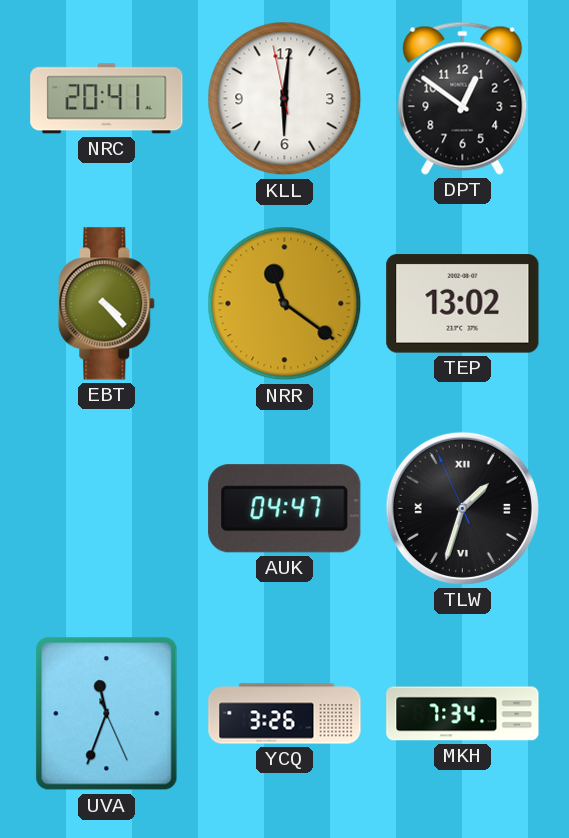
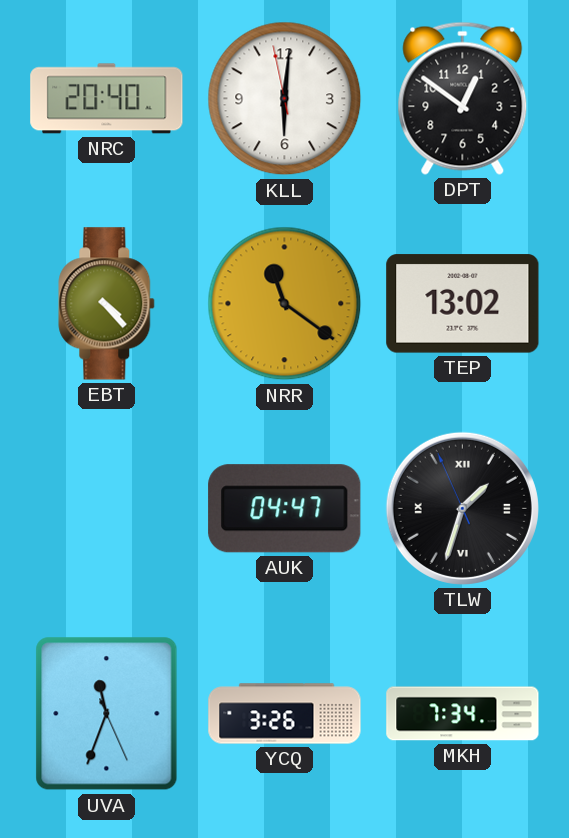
NRC: 20:41 -> 20:40 (107, 99)
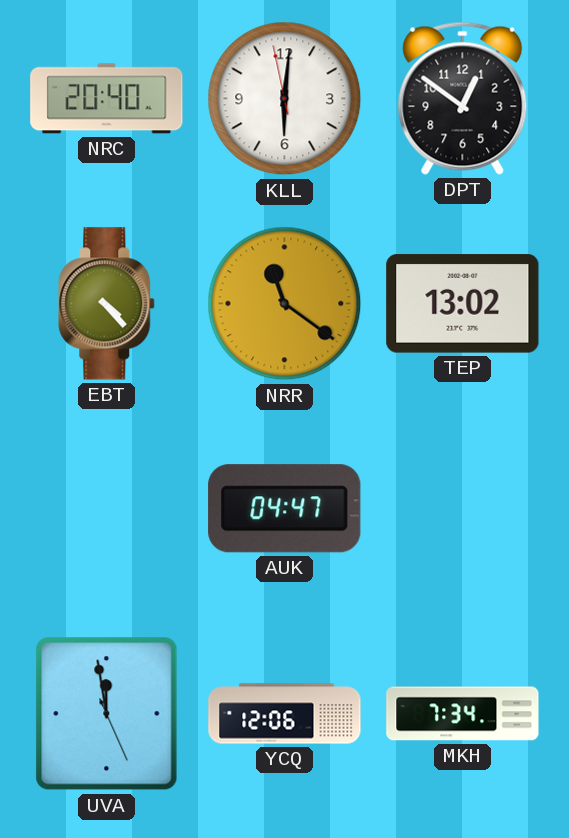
TLW: 1:32 -> none (462, 508)
UVA: 11:33 -> 11:58 (107, 714)
YCQ: 3:26 -> 12:06 (285, 714)
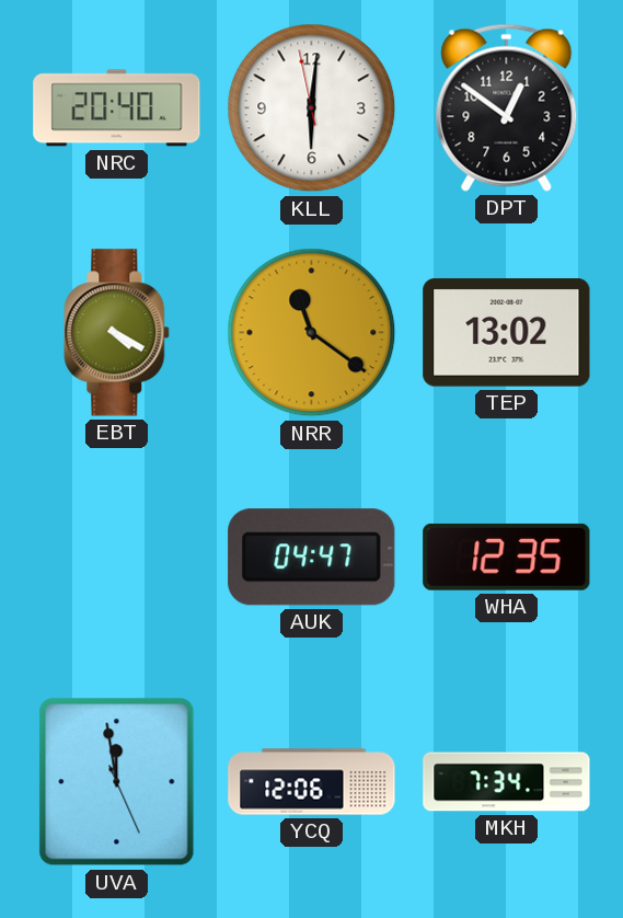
EBT: 4:23 -> 4:20 (117, 333)
WHA: none -> 12:35 (507, 556)
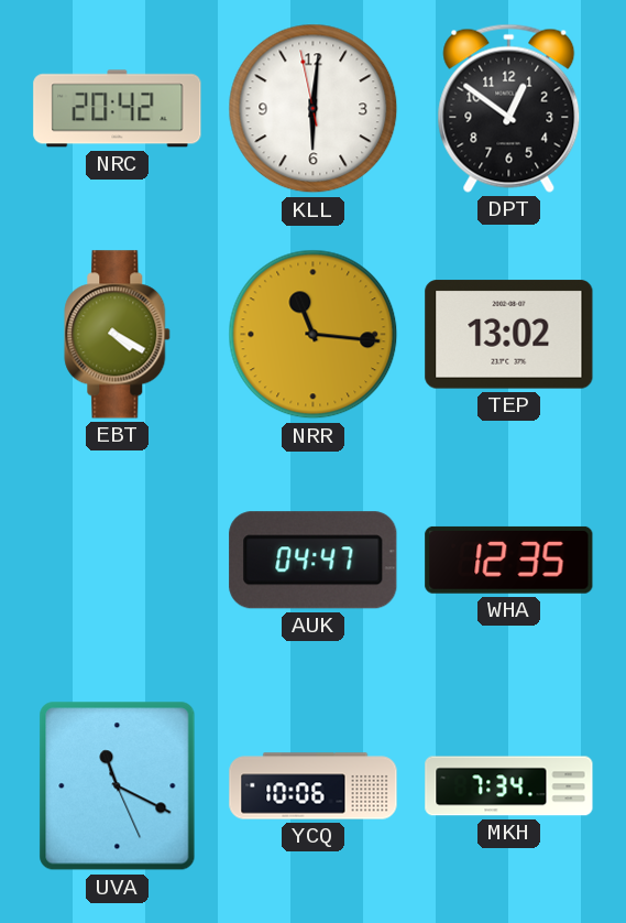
NRC: 20:40 -> 20:42 (118, 109)
NRR: 11:21 -> 11:16 (314, 335)
UVA: 11:58 -> 11:19 (118, 786)
YCQ: 12:06 -> 10:06 (314, 786)
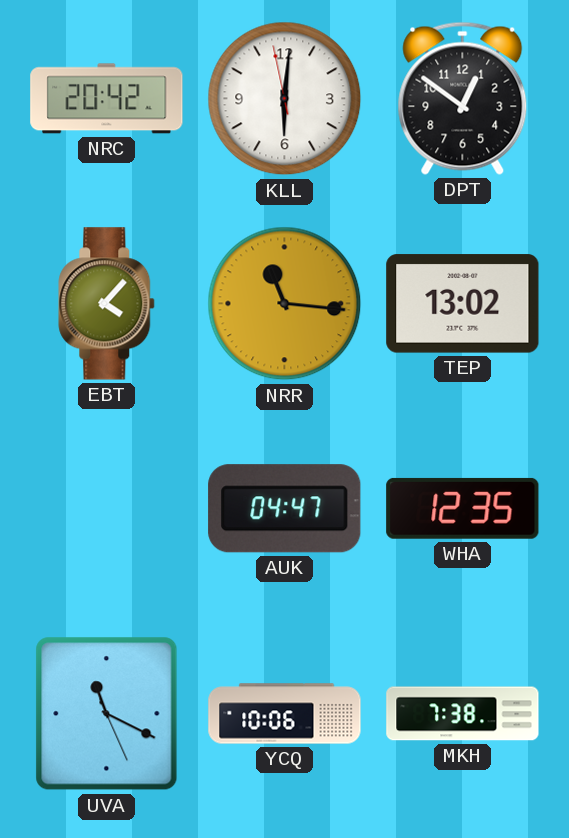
EBT: 4:20 -> 4:07 (107, 304)
MKH: 7:34 -> 7:38 (463, 714)
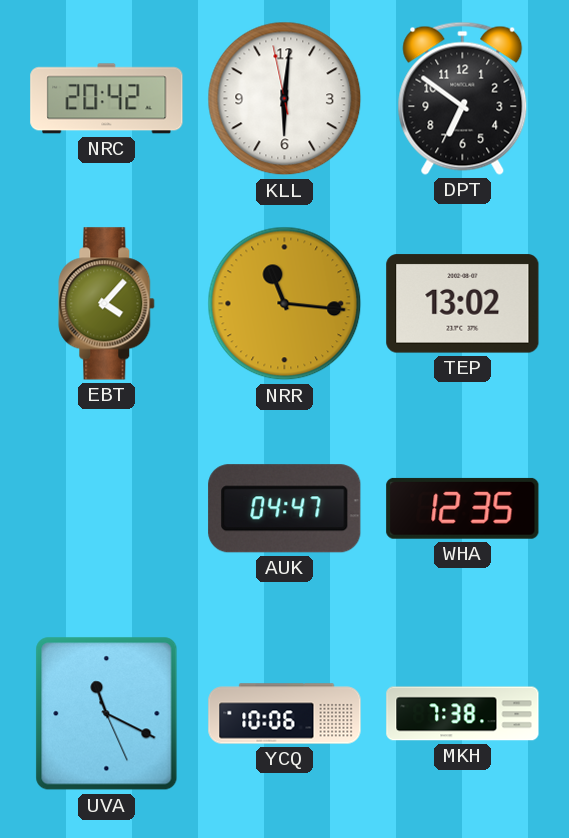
DPT: 12:51 -> 6:51 (463, 98)
